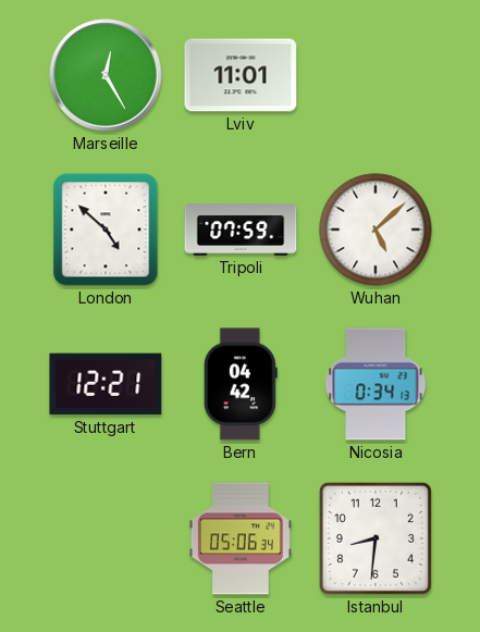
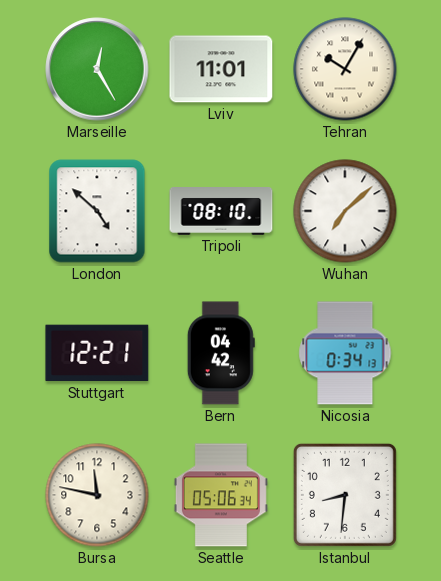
Tehran: none -> 10:05 (345, 69)
Tripoli: 07:59 -> 08:10 (221, 212)
Wuhan: 5:08 -> 7:08 (345, 211)
Bursa: none -> 11:47 (97, 495)
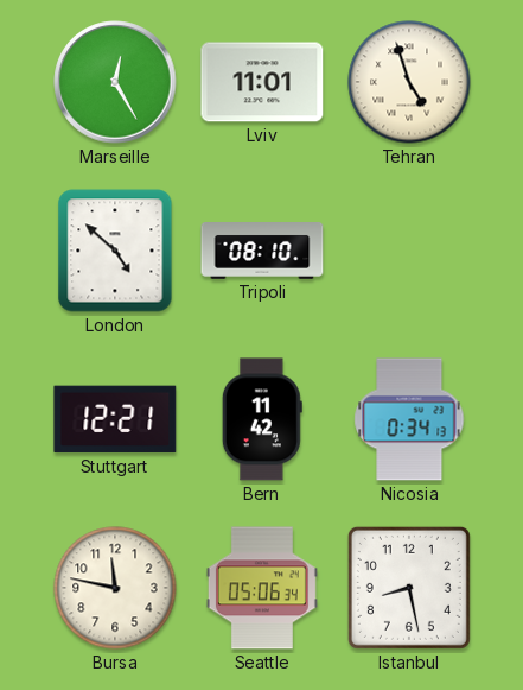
Tehran: 10:05 -> 4:57 (409, 82)
Wuhan: 7:08 -> none (345, 211)
Bern: 04:42 -> 11:42 (262, 419)
Istanbul: 8:31 -> 8:28 (409, 588)
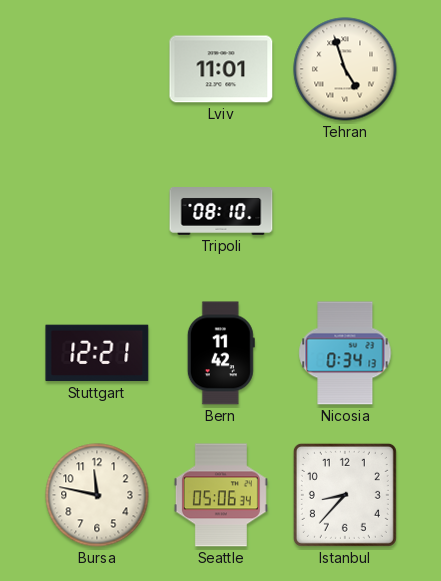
Marseille: 12:25 -> none (115, 82)
London: 4:52 -> none (115, 251)
Istanbul: 8:28 -> 8:37 (345, 495)
